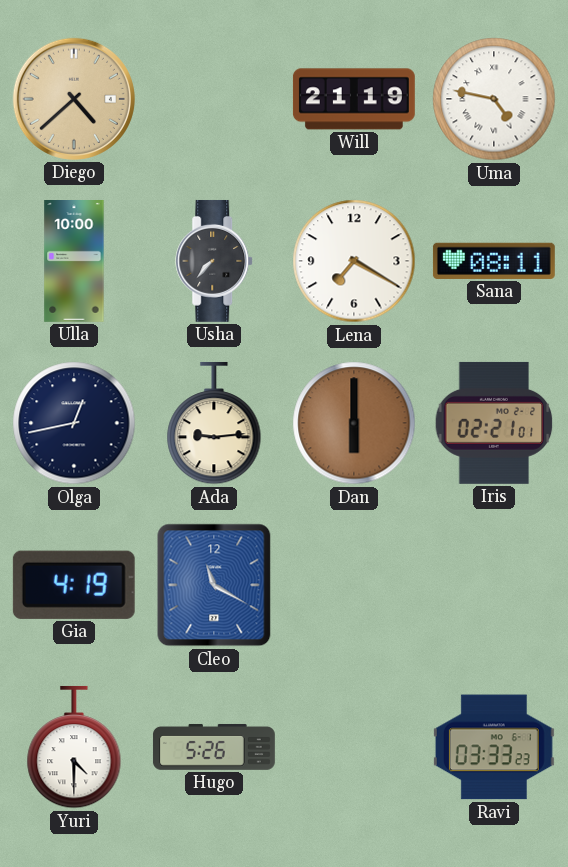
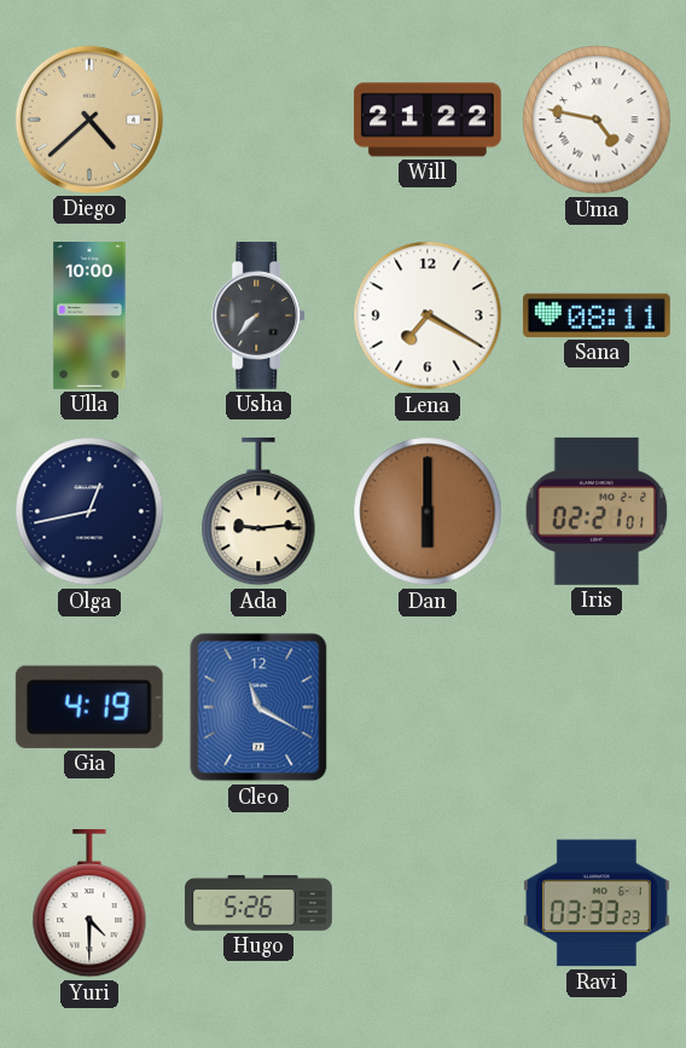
Will: 21:19 -> 21:22 (428, 120)
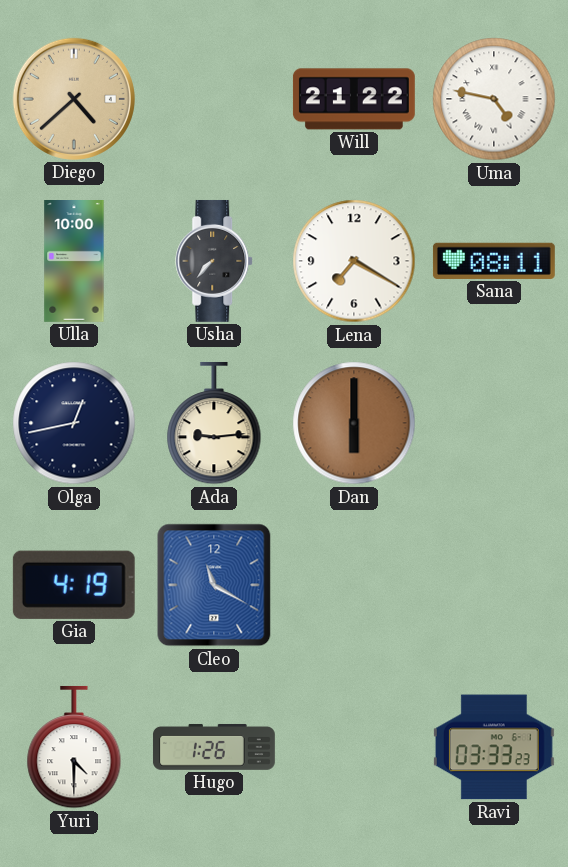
Iris: 02:21 -> none (597, 511)
Hugo: 5:26 -> 1:26 (214, 747)
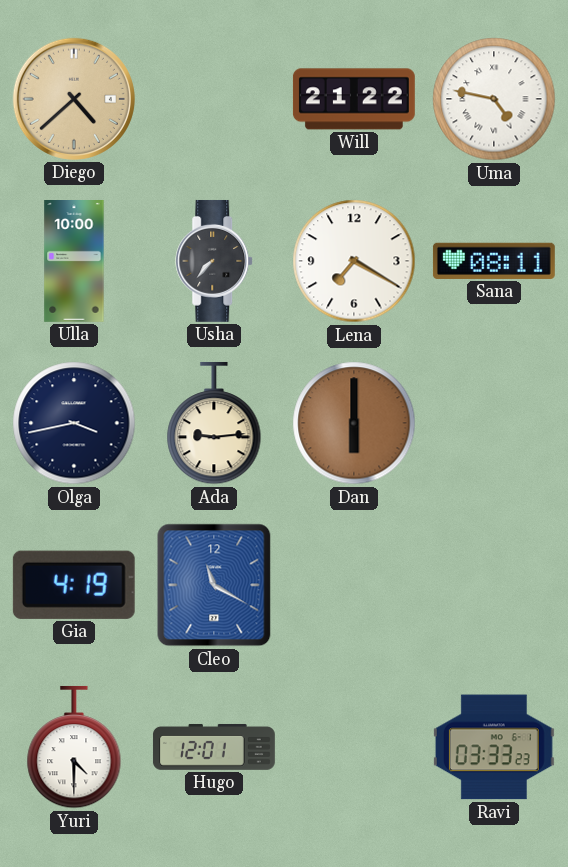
Olga: 12:43 -> 3:43 (74, 423)
Hugo: 1:26 -> 12:01 (214, 747)
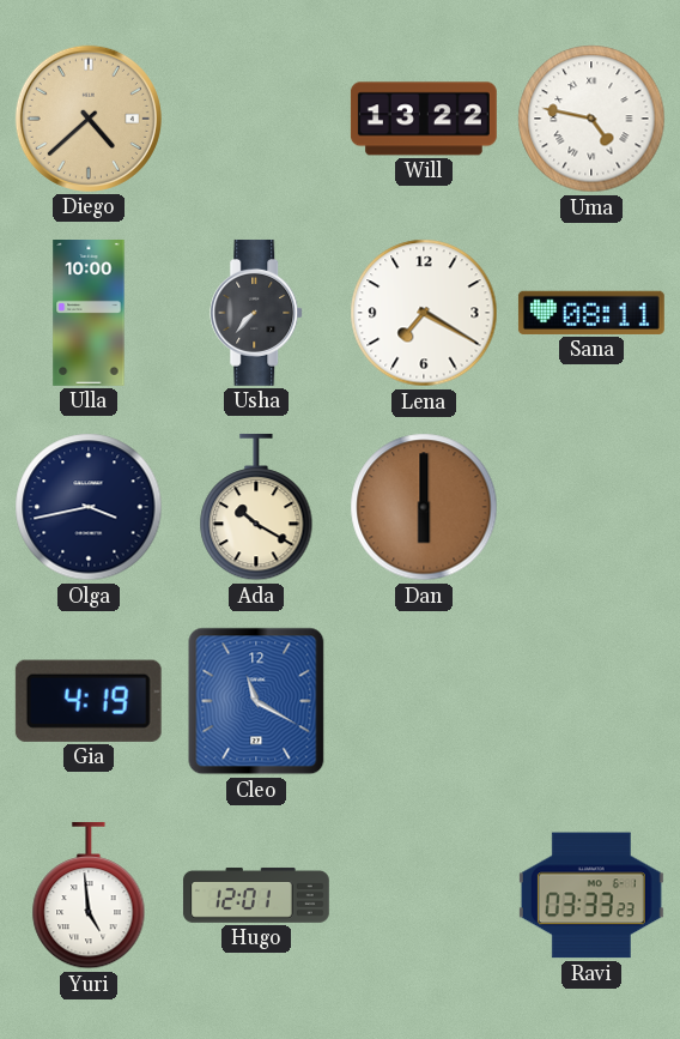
Will: 21:22 -> 13:22 (424, 119)
Ada: 9:14 -> 10:20 (256, 507)
Yuri: 4:30 -> 4:59 (89, 895)
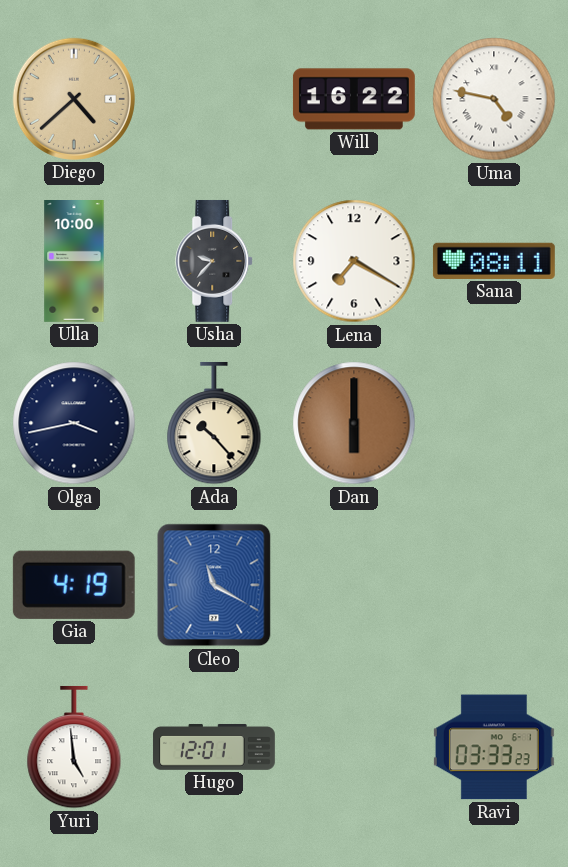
Will: 13:22 -> 16:22 (354, 99)
Usha: 7:37 -> 9:37 (215, 261)
Ada: 10:20 -> 10:23 (214, 423)
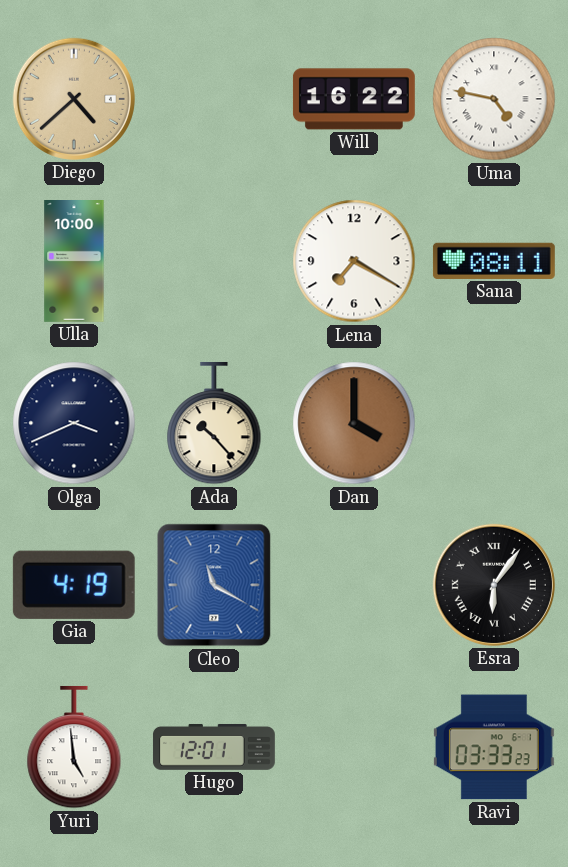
Usha: 9:37 -> none (215, 261)
Olga: 3:43 -> 3:41 (74, 423)
Dan: 6:00 -> 4:00 (354, 423)
Esra: none -> 6:06 (494, 585)
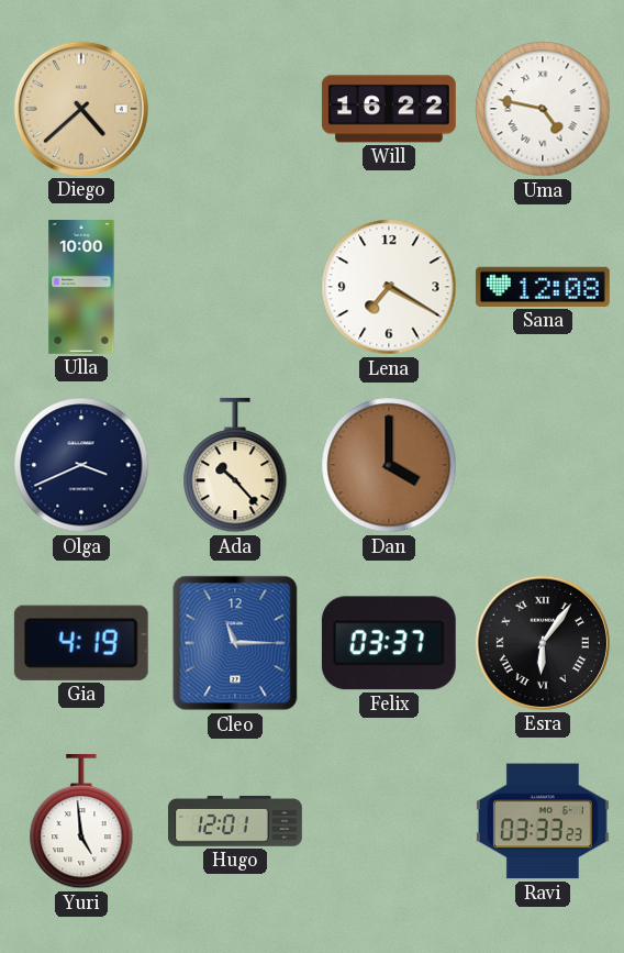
Sana: 08:11 -> 12:08 (543, 287)
Cleo: 11:20 -> 11:15 (235, 643)
Felix: none -> 03:37 (389, 643)
